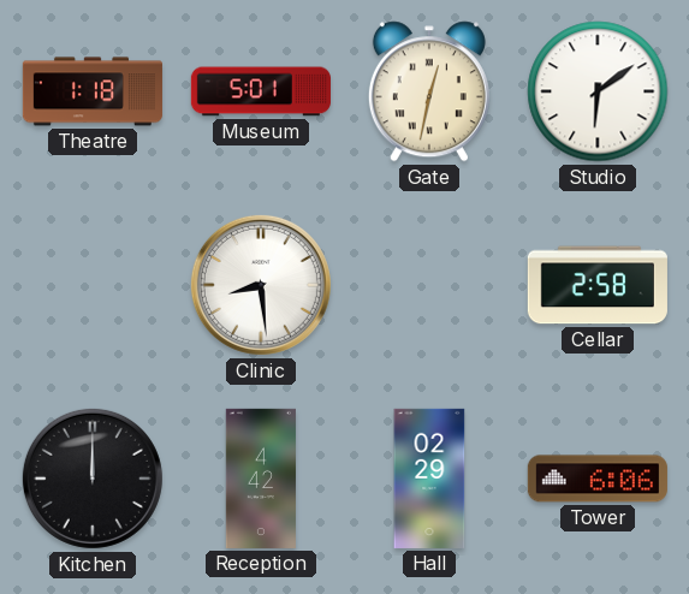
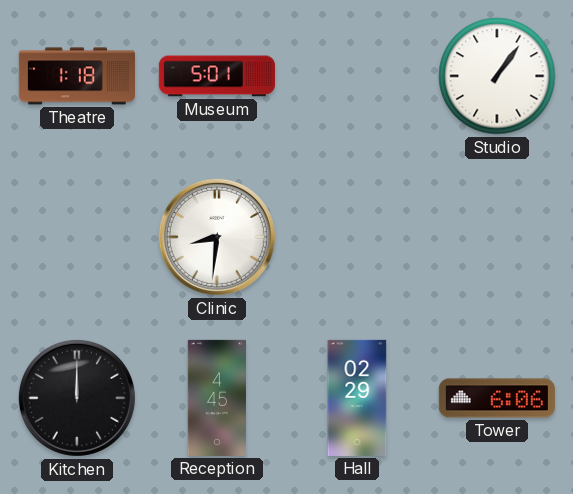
Gate: 12:32 -> none (429, 91)
Studio: 6:09 -> 1:06 (497, 76)
Clinic: 8:29 -> 8:31 (217, 237)
Cellar: 2:58 -> none (598, 285)
Reception: 4:42 -> 4:45 (217, 398)
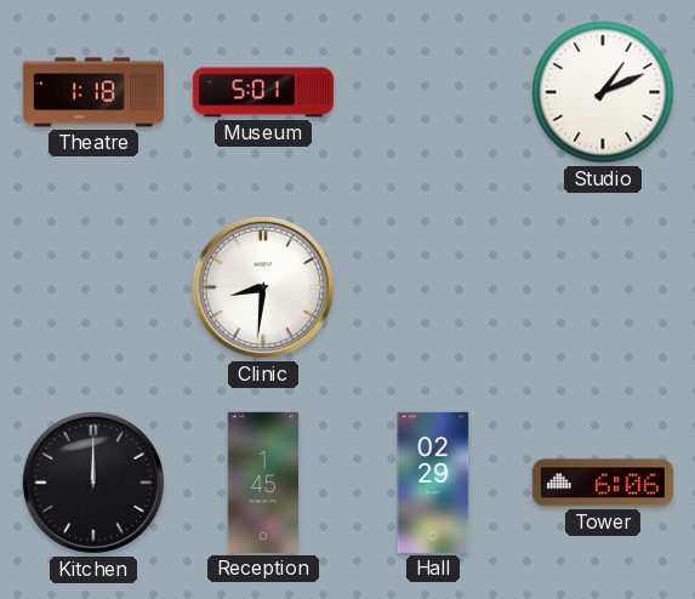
Studio: 1:06 -> 1:11 (603, 92)
Reception: 4:45 -> 1:45 (263, 483)
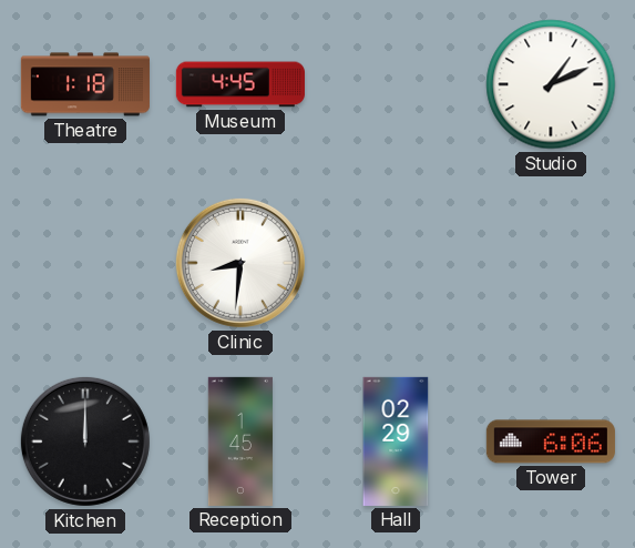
Museum: 5:01 -> 4:45 (240, 84)
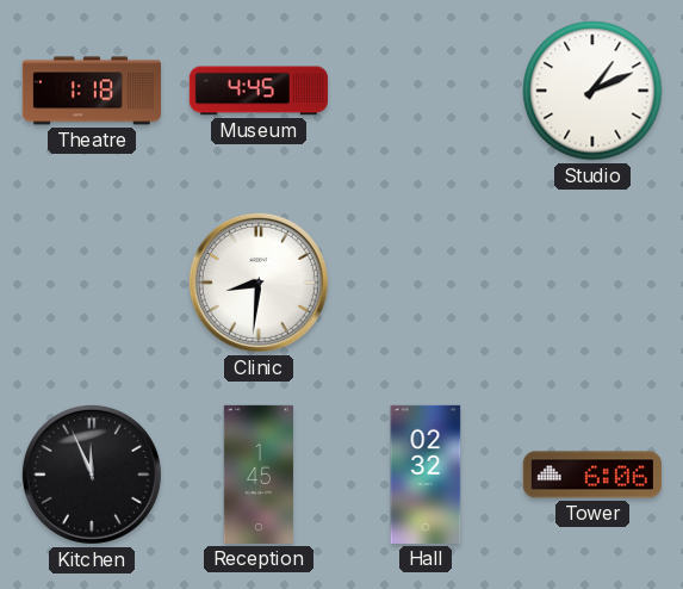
Kitchen: 12:00 -> 11:56 (92, 475)
Hall: 02:29 -> 02:32 (426, 475)
